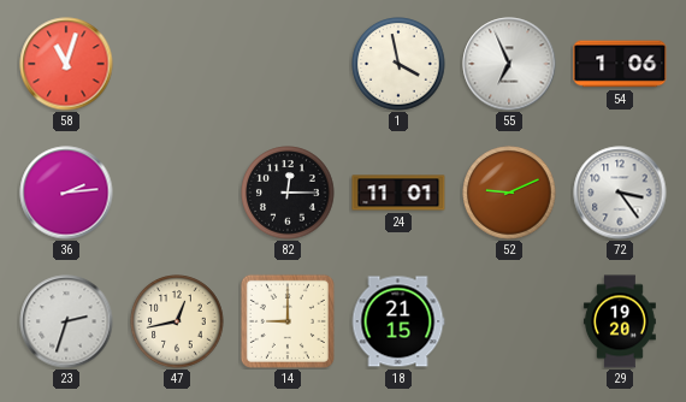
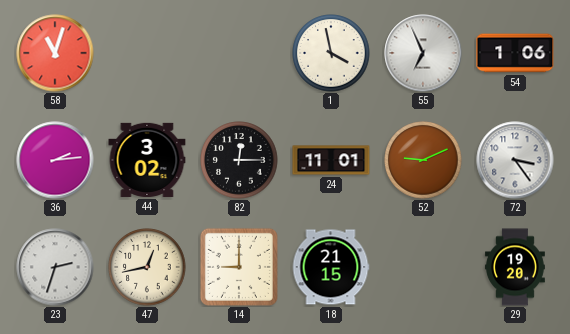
44: none -> 3:02 (147, 160)
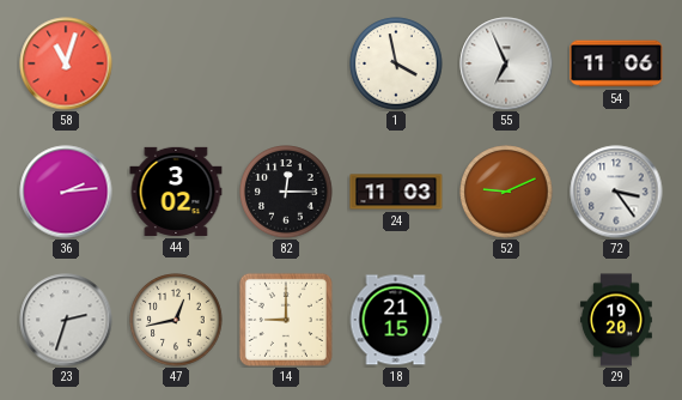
54: 1:06 -> 11:06 (616, 63)
24: 11:01 -> 11:03 (396, 192)
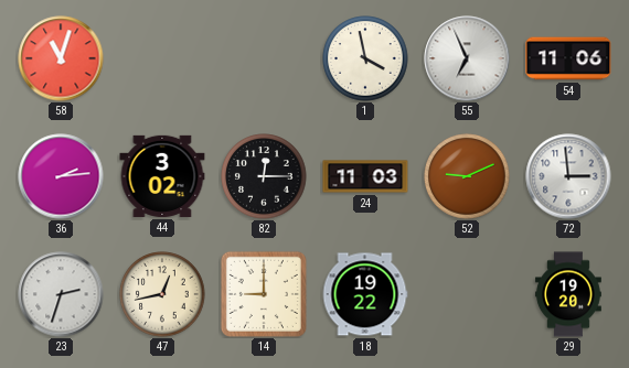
72: 3:24 -> 2:59 (568, 176)
18: 21:15 -> 19:22 (365, 294)
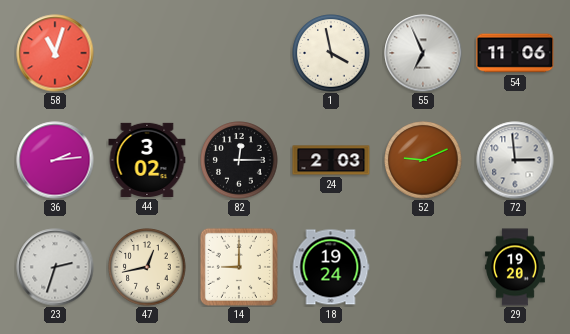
24: 11:03 -> 2:03 (331, 160)
18: 19:22 -> 19:24 (331, 267)
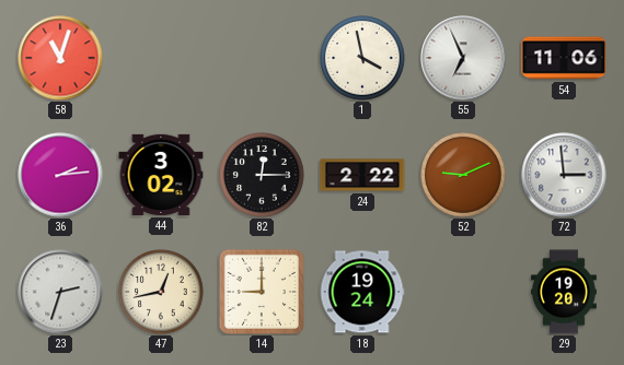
24: 2:03 -> 2:22 (362, 175)
